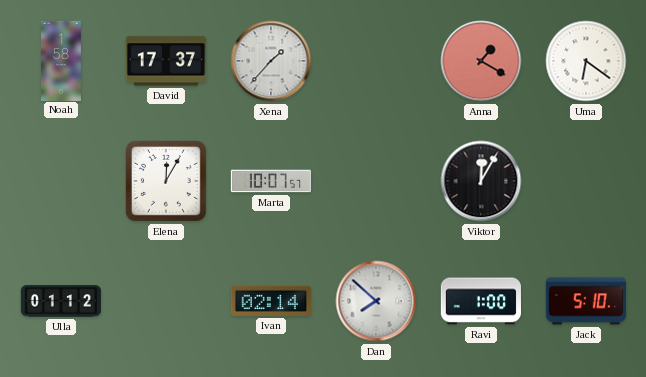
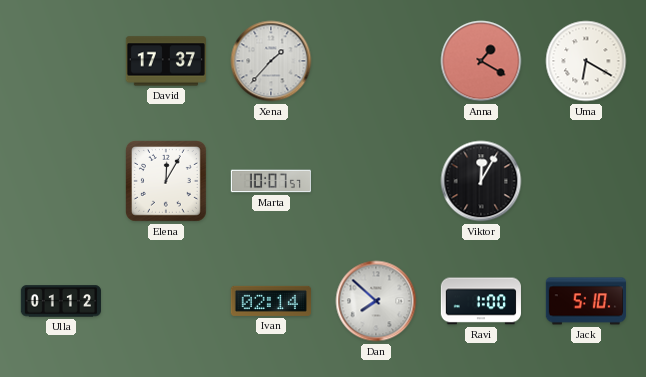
Noah: 1:58 -> none (61, 60)
Uma: 6:21 -> 6:20 (586, 61)
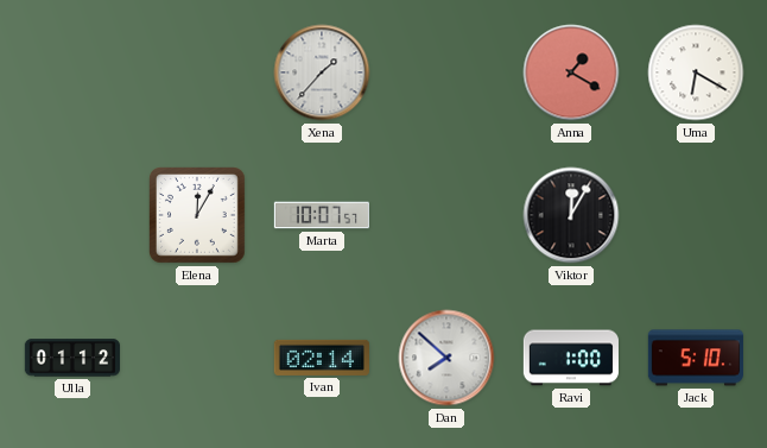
David: 17:37 -> none (165, 61)
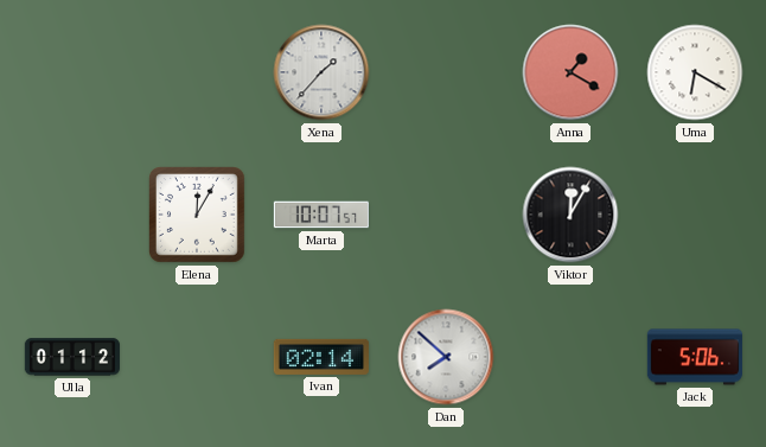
Ravi: 1:00 -> none (571, 358)
Jack: 5:10 -> 5:06 (694, 357)
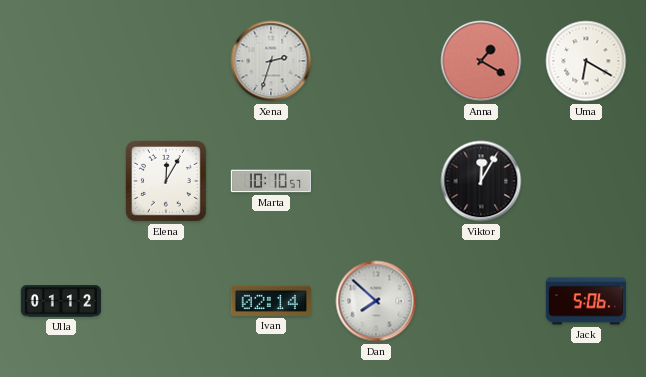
Xena: 1:37 -> 2:33 (271, 61)
Marta: 10:07 -> 10:10 (270, 181)
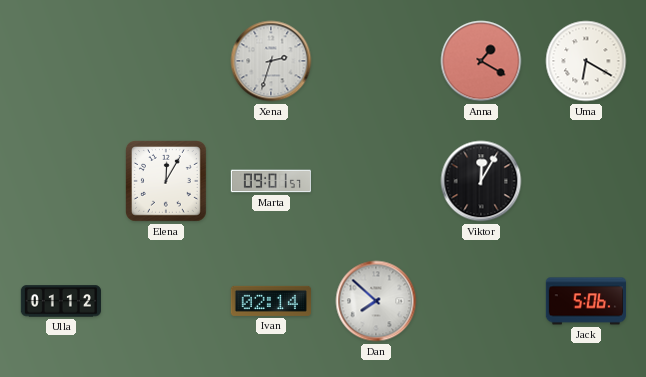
Marta: 10:10 -> 09:01 (270, 181)
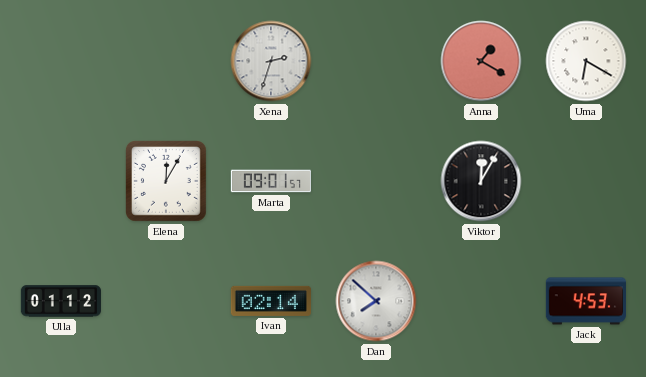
Jack: 5:06 -> 4:53 (585, 301)
